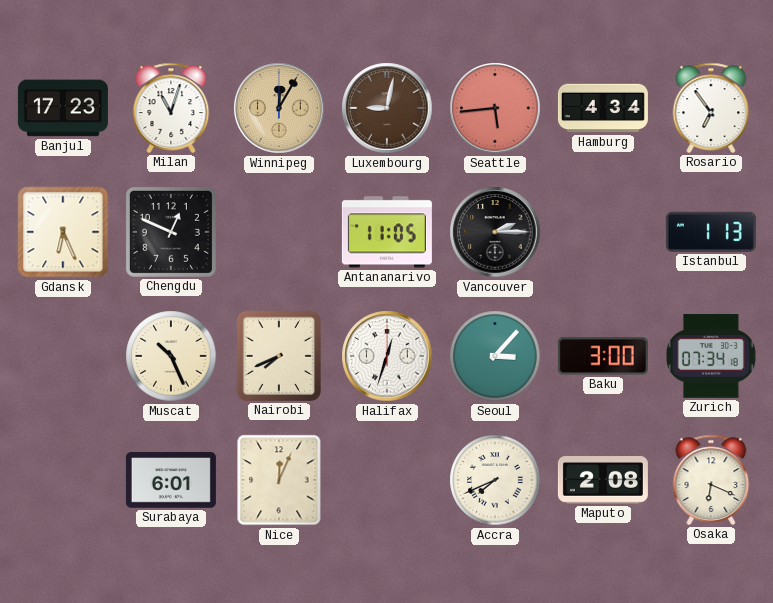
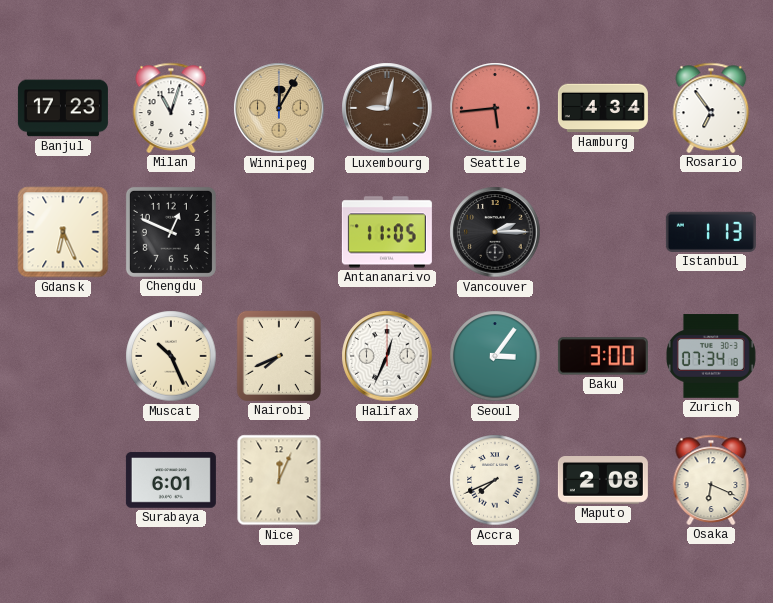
Halifax: 12:33 -> 12:34 (387, 356)
Seoul: 3:07 -> 3:06 (495, 356)
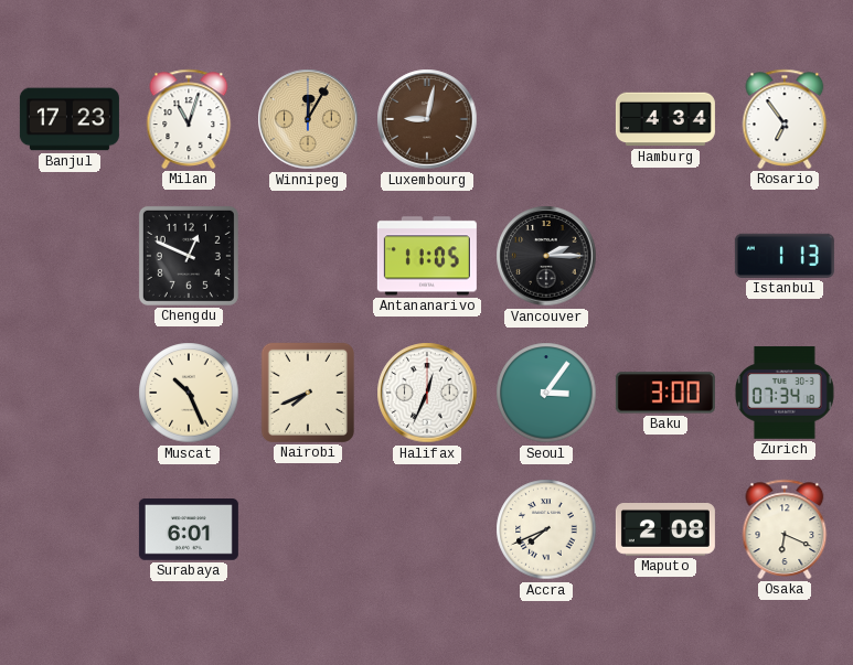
Seattle: 5:44 -> none (495, 108)
Gdansk: 6:26 -> none (63, 232)
Nice: 12:04 -> none (279, 480)
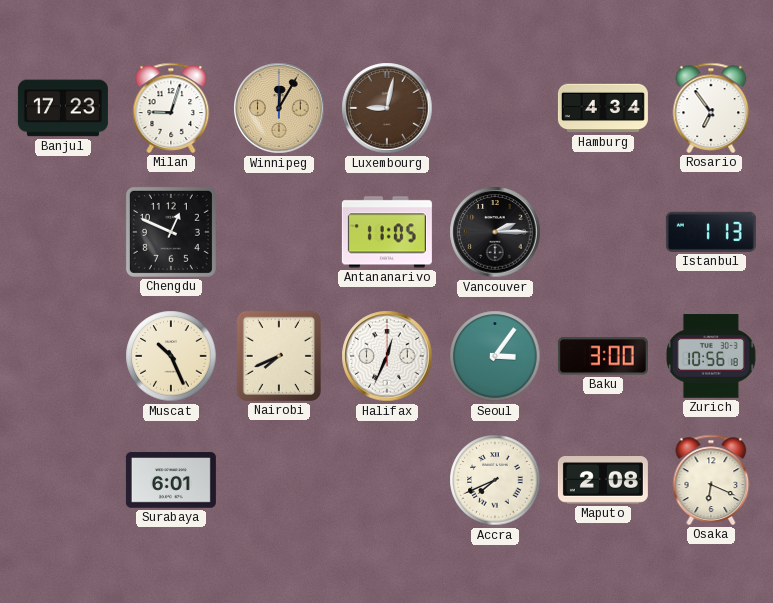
Milan: 11:03 -> 9:03 (171, 108)
Zurich: 07:34 -> 10:56 (711, 356)
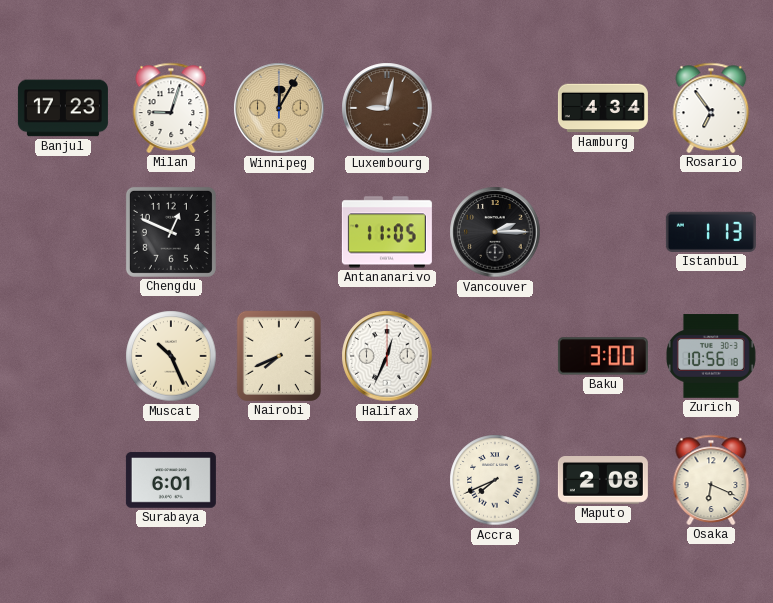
Seoul: 3:06 -> none (495, 356)
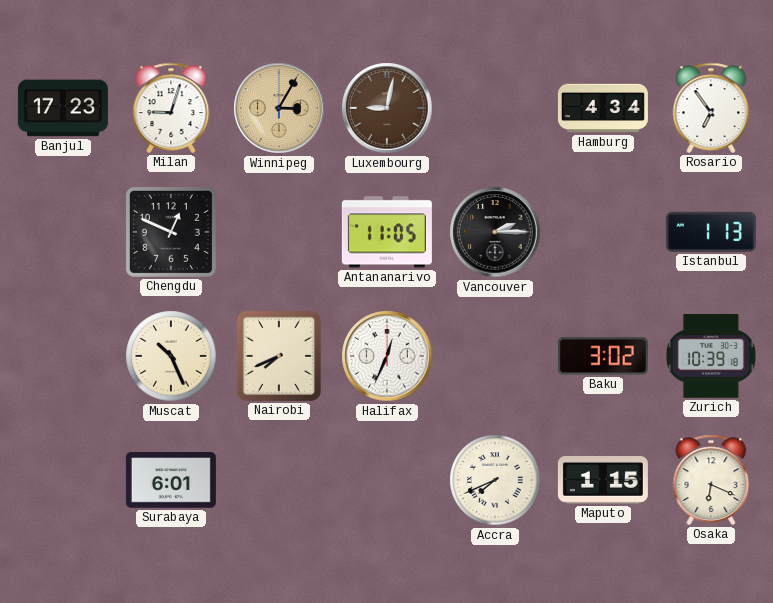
Winnipeg: 12:05 -> 3:05 (279, 108)
Baku: 3:00 -> 3:02 (603, 356)
Zurich: 10:56 -> 10:39 (711, 356)
Maputo: 2:08 -> 1:15 (603, 481)
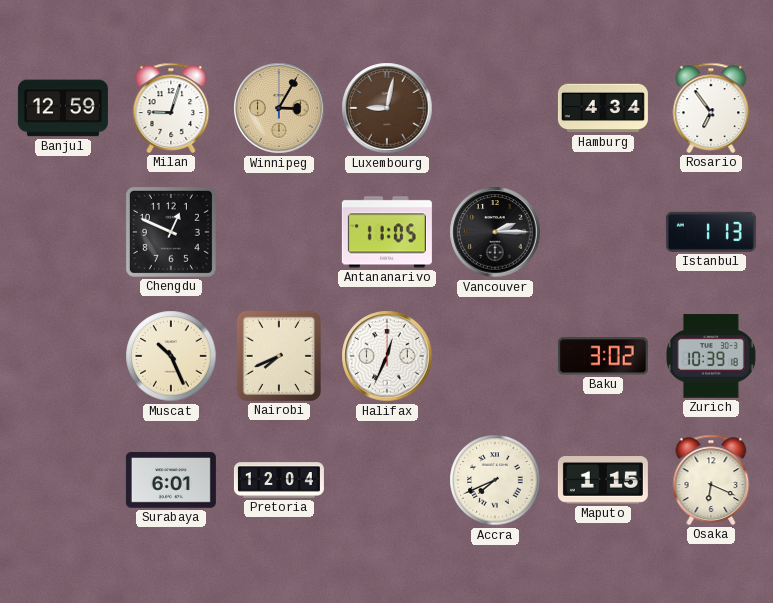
Banjul: 17:23 -> 12:59 (63, 108)
Pretoria: none -> 12:04 (279, 480)
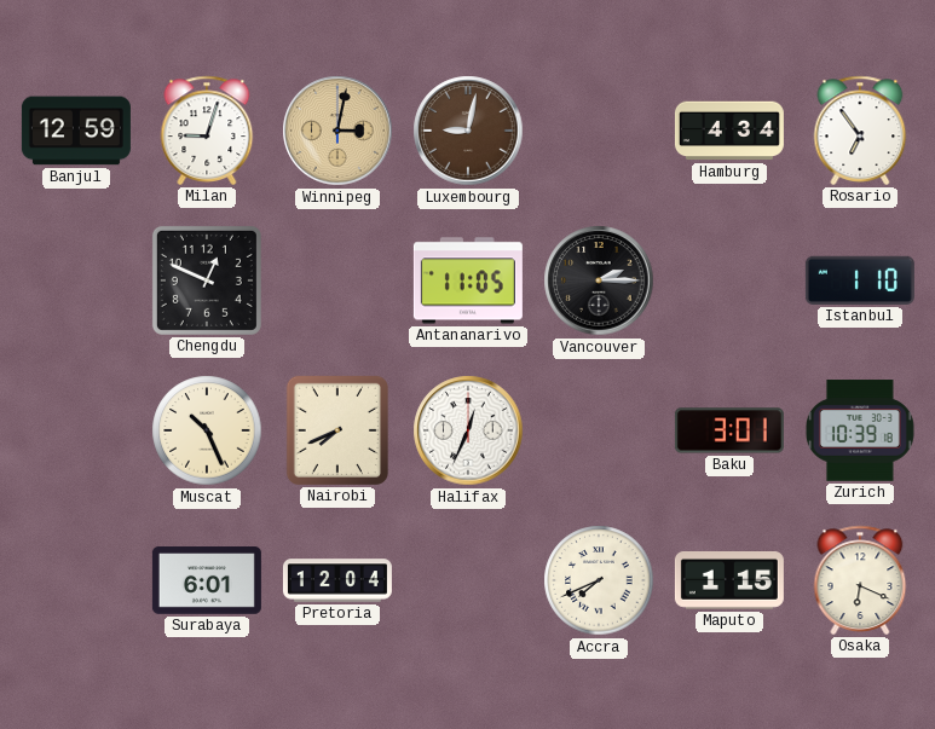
Winnipeg: 3:05 -> 3:02 (337, 131)
Istanbul: 1:13 -> 1:10 (860, 280)
Baku: 3:02 -> 3:01 (729, 430)
